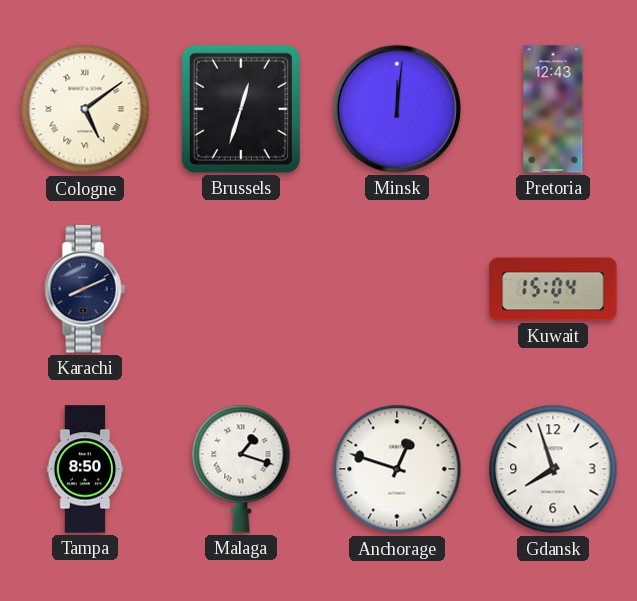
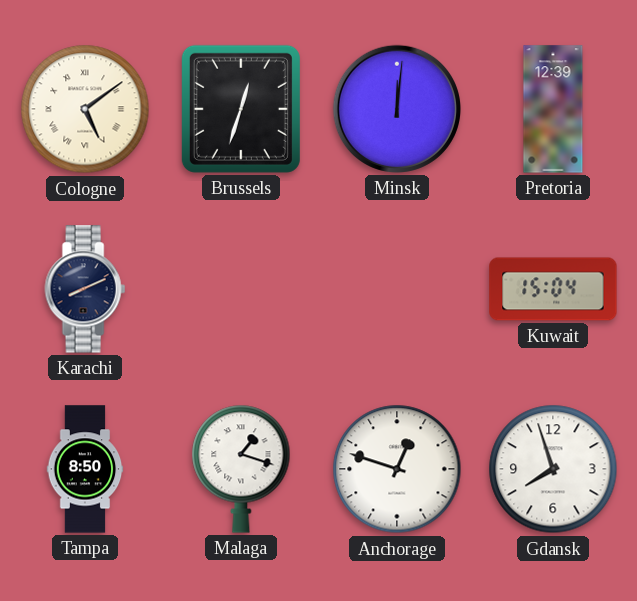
Pretoria: 12:43 -> 12:39 (553, 109)
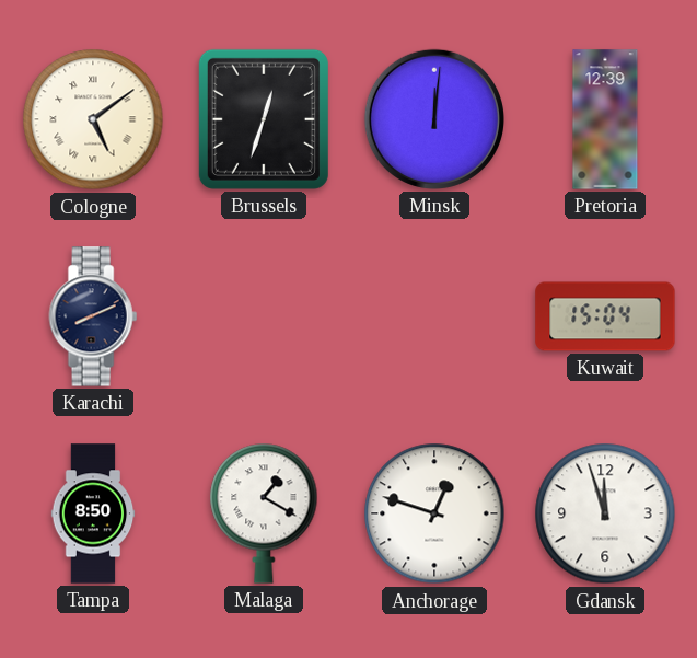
Malaga: 1:18 -> 1:20 (264, 513)
Gdansk: 7:57 -> 11:57 (605, 513)
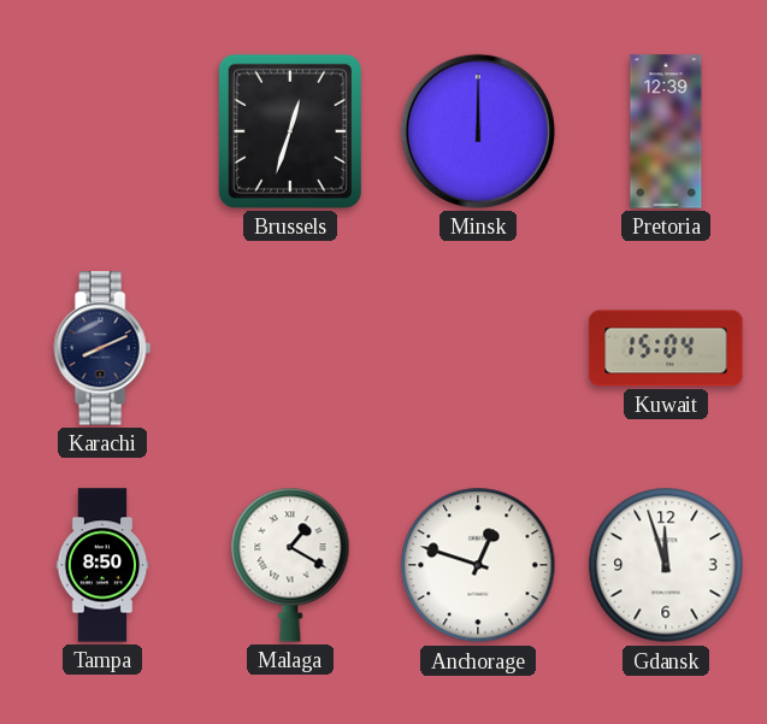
Cologne: 5:09 -> none (93, 119)
Minsk: 12:01 -> 12:00 (478, 131)
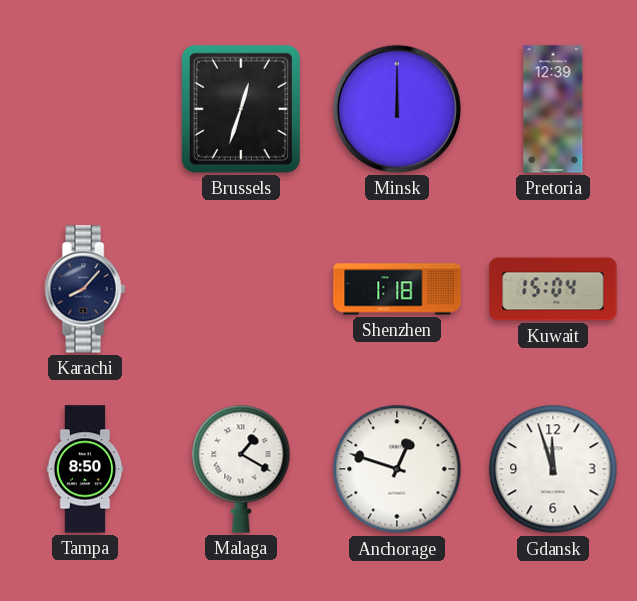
Karachi: 8:11 -> 8:07 (85, 289)
Shenzhen: none -> 1:18 (397, 289)
